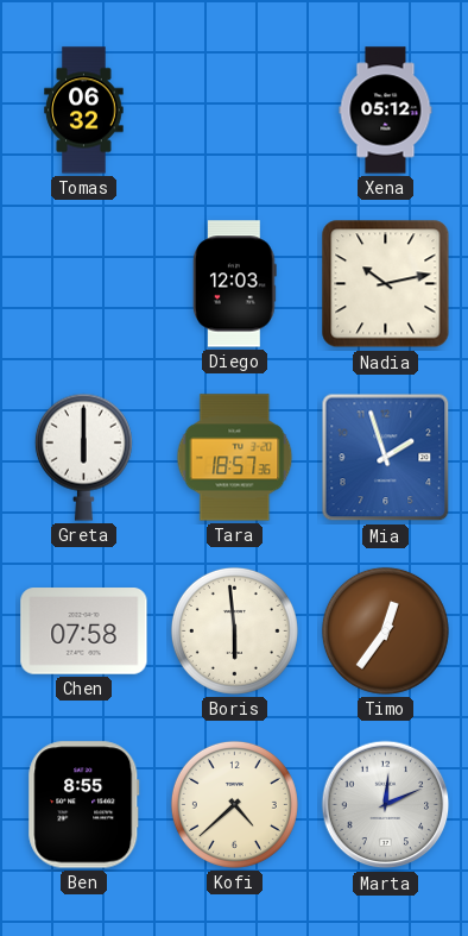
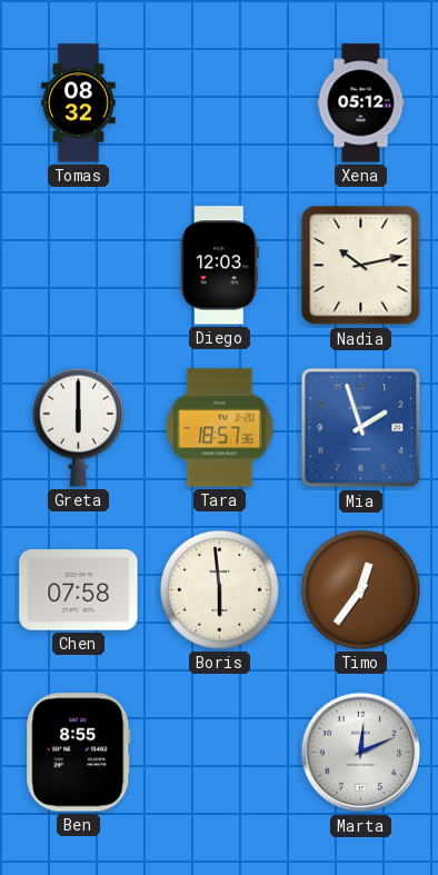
Tomas: 06:32 -> 08:32 (79, 103)
Kofi: 4:38 -> none (234, 804)
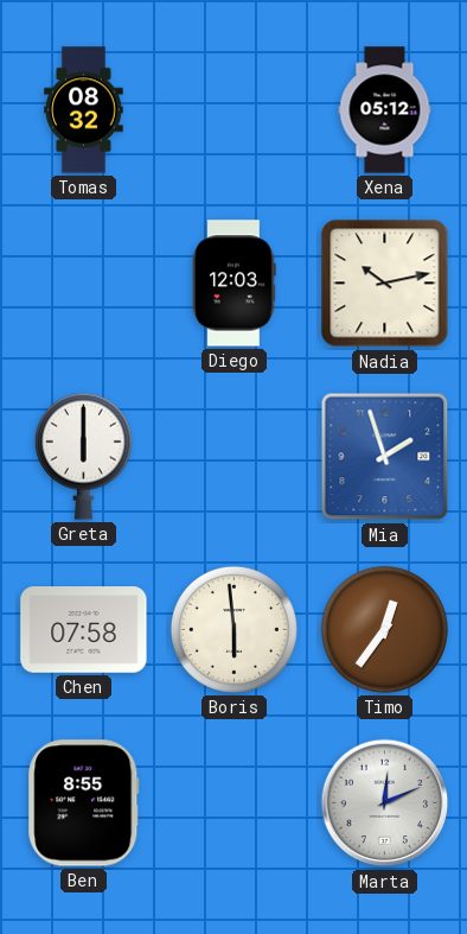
Tara: 18:57 -> none (220, 428)
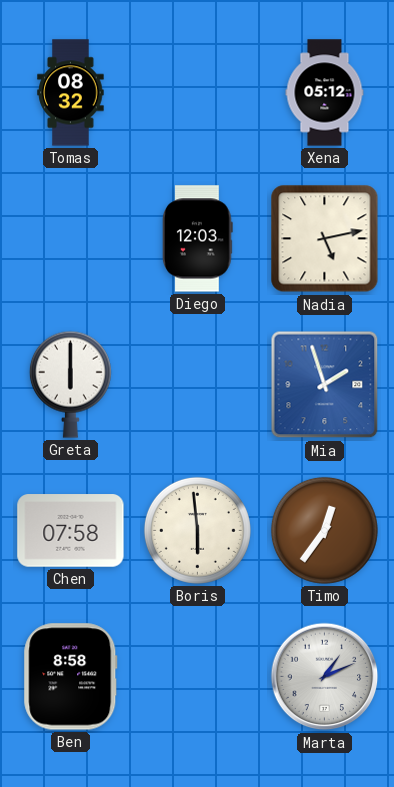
Nadia: 10:13 -> 5:13 (325, 239)
Ben: 8:55 -> 8:58 (71, 677)
Marta: 12:11 -> 1:11 (325, 677)
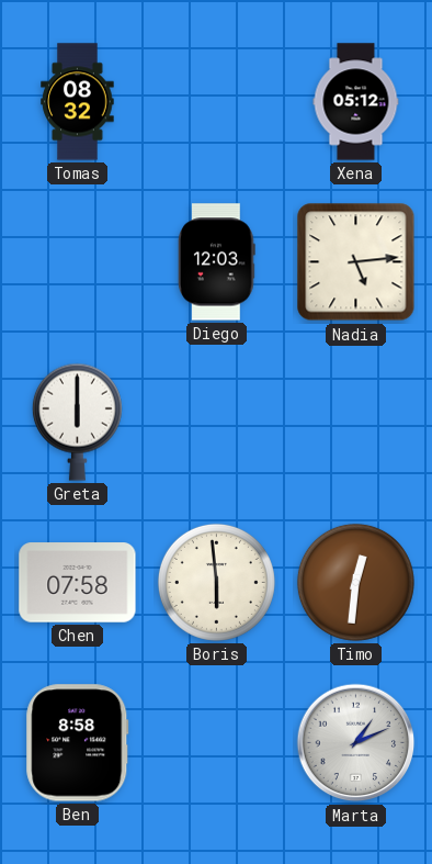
Nadia: 5:13 -> 5:14 (356, 262)
Mia: 1:57 -> none (325, 385)
Timo: 12:36 -> 12:31 (355, 582)
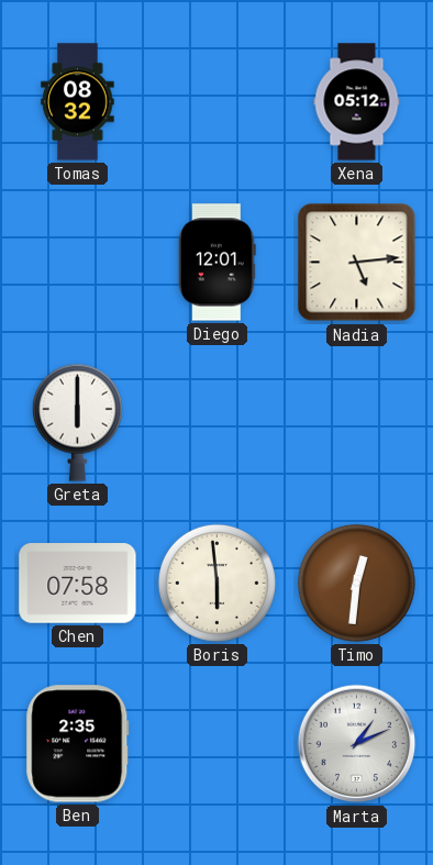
Diego: 12:03 -> 12:01 (218, 263)
Ben: 8:58 -> 2:35 (78, 744)
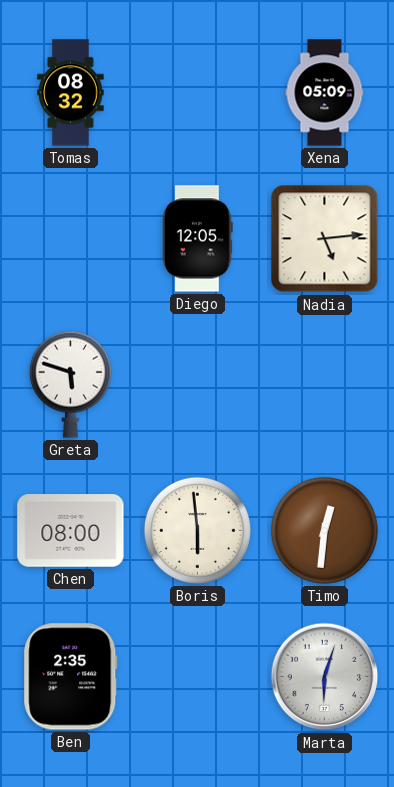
Xena: 05:12 -> 05:09 (325, 93)
Diego: 12:01 -> 12:05 (198, 239)
Greta: 6:00 -> 5:48 (70, 384)
Chen: 07:58 -> 08:00 (71, 531)
Marta: 1:11 -> 6:03 (325, 677)
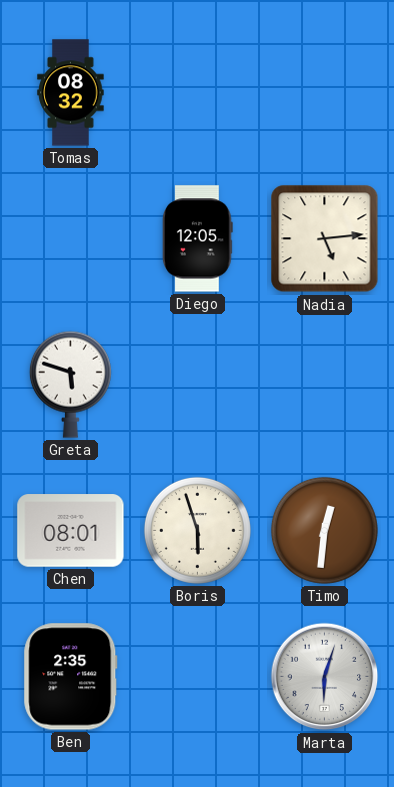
Xena: 05:09 -> none (325, 93)
Chen: 08:00 -> 08:01 (71, 531)
Boris: 5:59 -> 5:57 (197, 530)
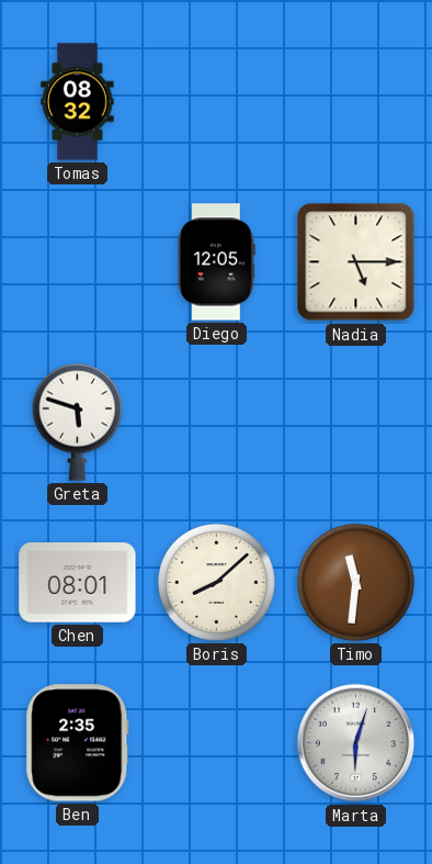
Nadia: 5:14 -> 5:15 (356, 262)
Boris: 5:57 -> 8:08 (216, 582)
Timo: 12:31 -> 11:31 (355, 582)
